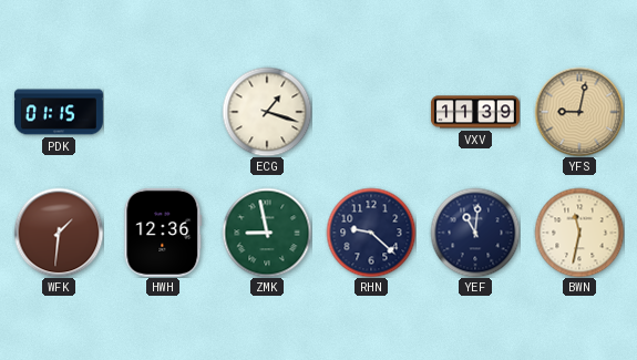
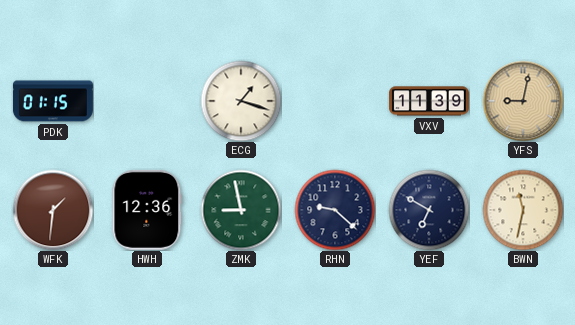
YEF: 11:01 -> 6:50 (429, 210)
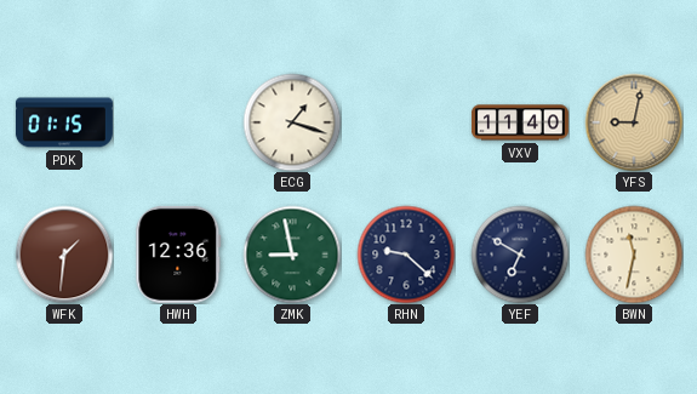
VXV: 11:39 -> 11:40 (520, 122)
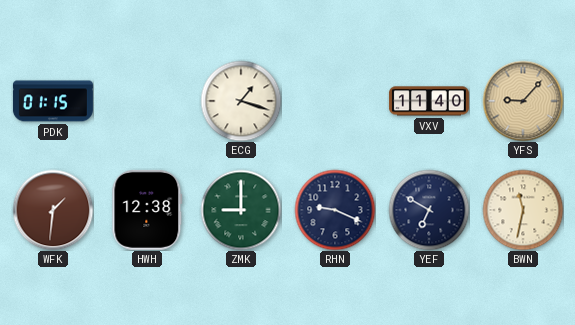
YFS: 9:02 -> 9:07 (523, 101)
HWH: 12:36 -> 12:38 (147, 210)
ZMK: 8:58 -> 9:00 (241, 210)
RHN: 9:22 -> 9:19 (335, 210)
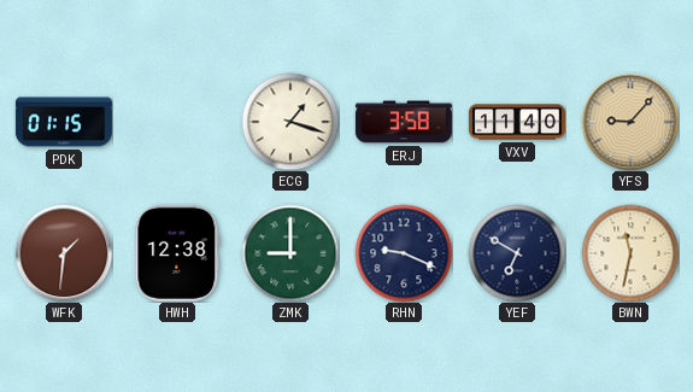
ERJ: none -> 3:58 (404, 122)
